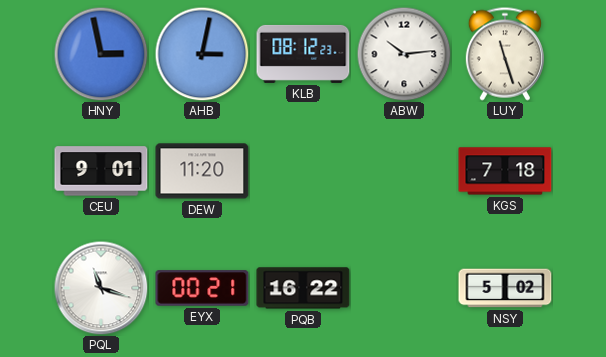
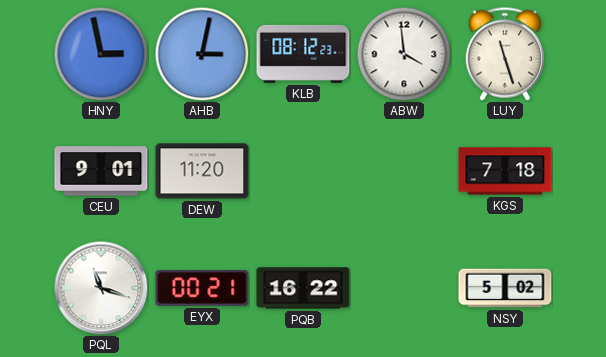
ABW: 10:14 -> 3:59 (404, 54)
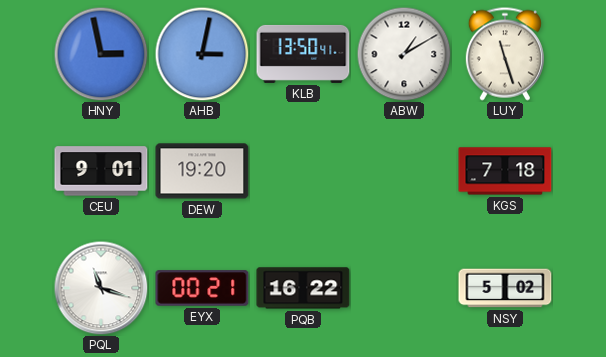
KLB: 08:12 -> 13:50 (303, 54)
ABW: 3:59 -> 1:10 (404, 54)
DEW: 11:20 -> 19:20 (202, 171)
